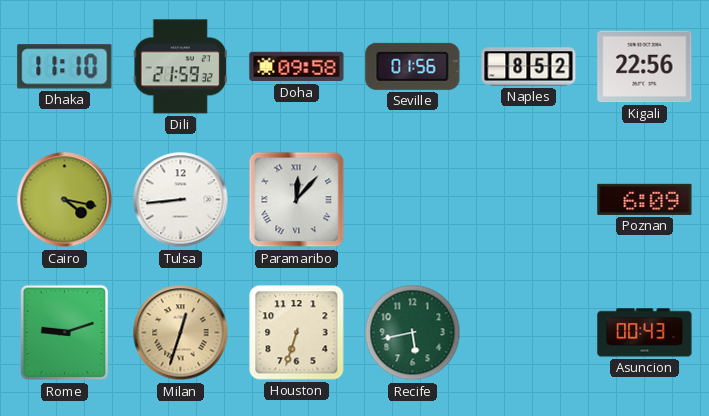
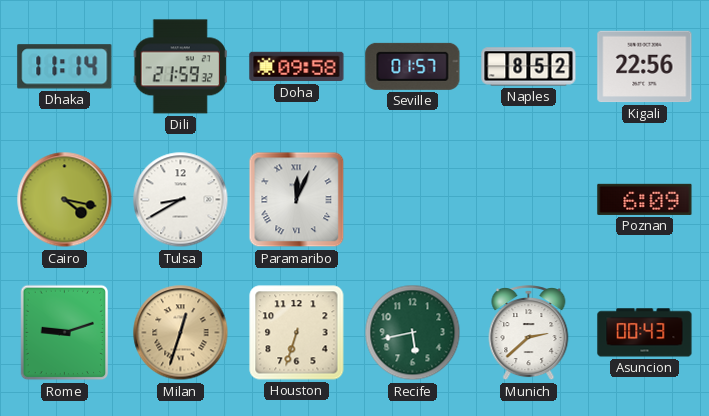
Dhaka: 11:10 -> 11:14 (65, 67)
Seville: 01:56 -> 01:57 (413, 66)
Tulsa: 8:44 -> 8:40 (181, 200)
Paramaribo: 12:07 -> 12:04 (297, 200)
Munich: none -> 2:38 (529, 333)
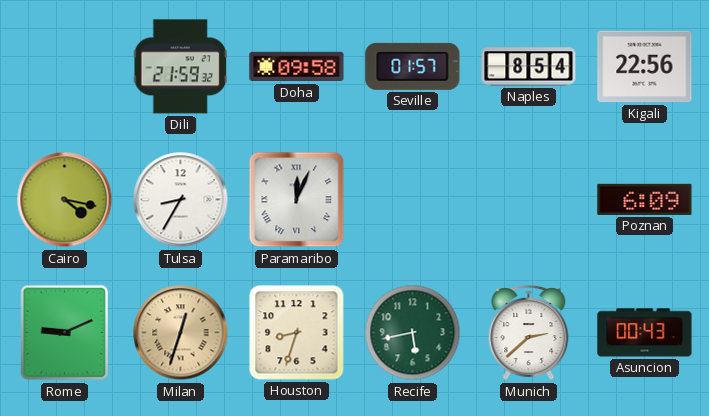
Dhaka: 11:14 -> none (65, 67)
Naples: 8:52 -> 8:54 (529, 67)
Tulsa: 8:40 -> 8:35 (181, 200)
Rome: 9:12 -> 9:11 (65, 333)
Houston: 6:33 -> 8:33 (297, 333)
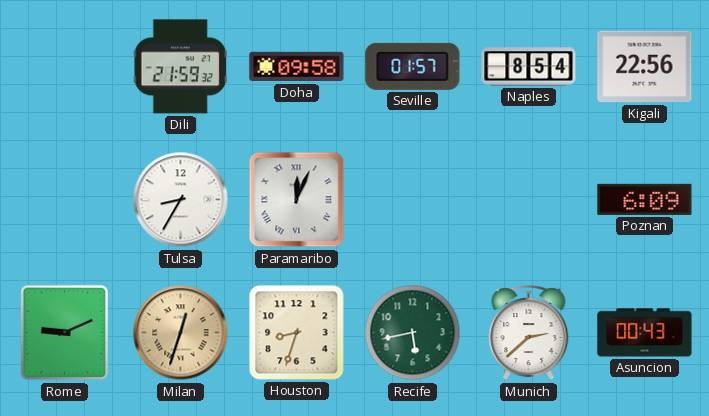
Cairo: 4:17 -> none (65, 200)
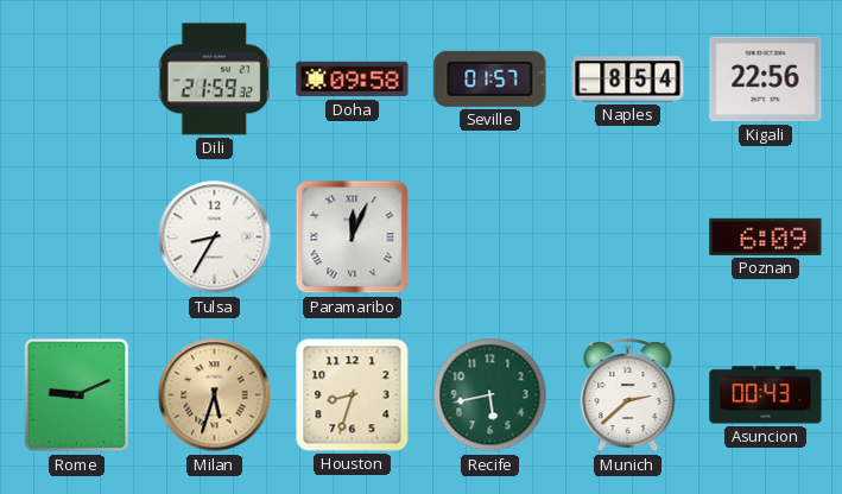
Milan: 12:33 -> 5:33 (215, 395)
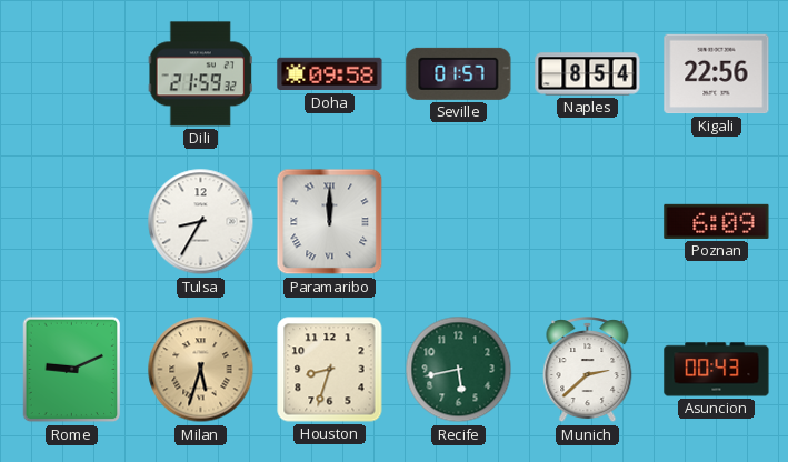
Paramaribo: 12:04 -> 12:00 (330, 222)
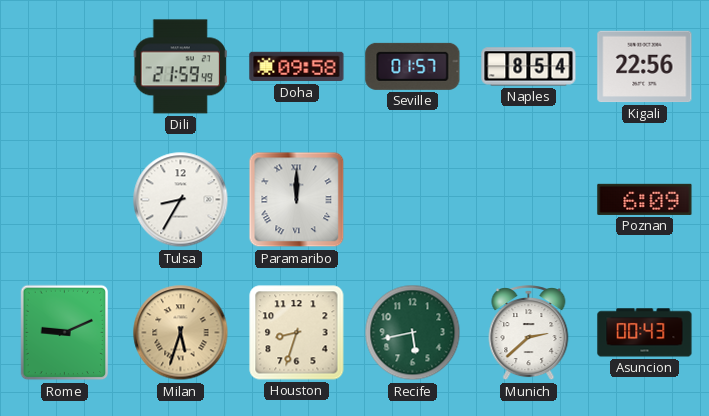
Dili: 21:59:32 -> 21:59:49 (180, 67)
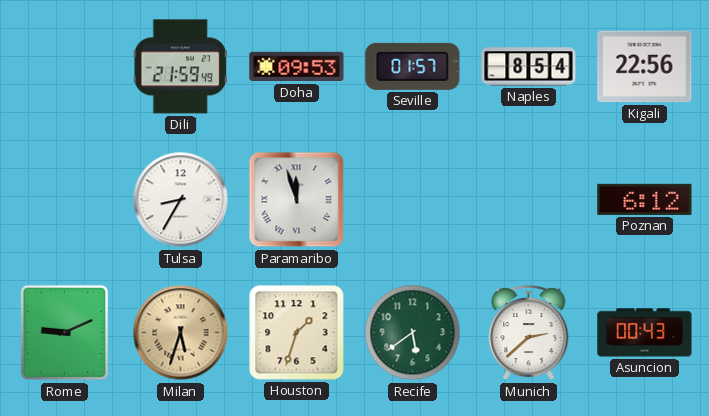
Doha: 09:58 -> 09:53 (297, 67)
Paramaribo: 12:00 -> 11:57 (297, 200)
Poznan: 6:09 -> 6:12 (645, 199)
Houston: 8:33 -> 1:33 (297, 333)
Recife: 5:43 -> 5:39 (413, 333)
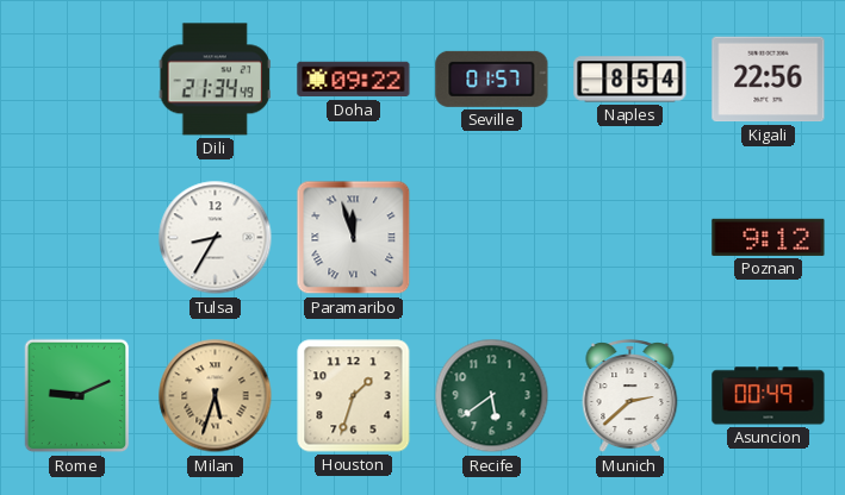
Dili: 21:59 -> 21:34 (215, 80)
Doha: 09:53 -> 09:22 (354, 80)
Poznan: 6:12 -> 9:12 (769, 237)
Asuncion: 00:43 -> 00:49 (769, 396)
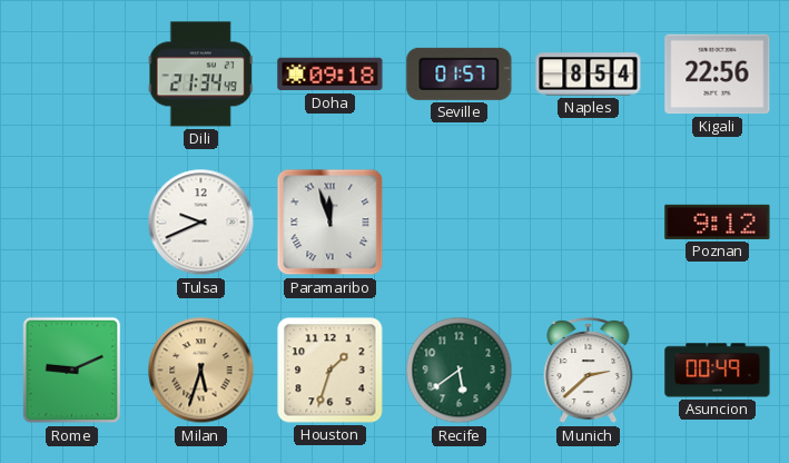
Doha: 09:22 -> 09:18 (331, 75)
Tulsa: 8:35 -> 9:41 (201, 223)
